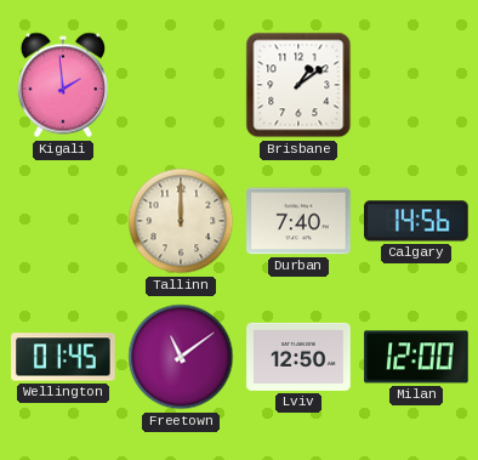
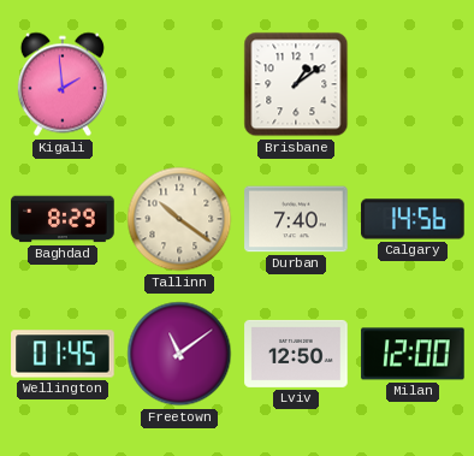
Baghdad: none -> 8:29 (63, 219)
Tallinn: 12:00 -> 10:21 (179, 219)
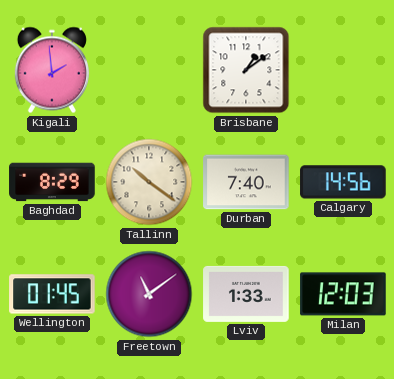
Lviv: 12:50 -> 1:33 (246, 294)
Milan: 12:00 -> 12:03 (343, 294)
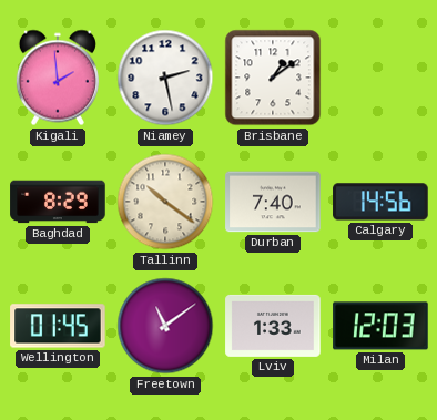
Niamey: none -> 2:28 (165, 78)
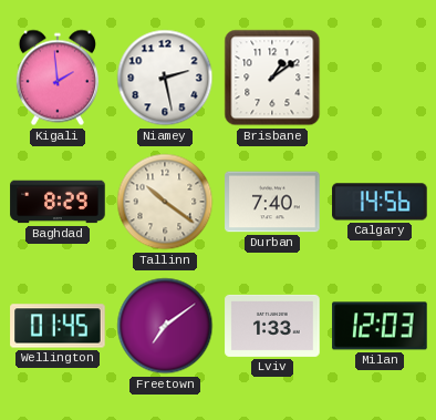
Freetown: 11:09 -> 7:09 (165, 326)
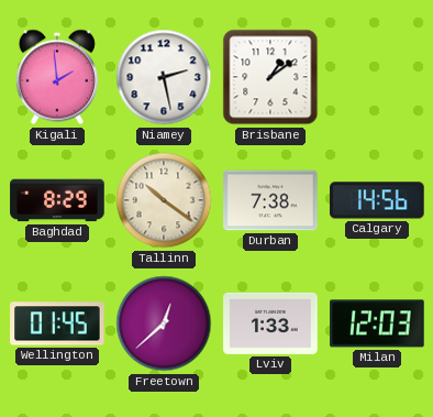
Durban: 7:40 -> 7:38 (270, 200)
Freetown: 7:09 -> 12:38 (164, 323)
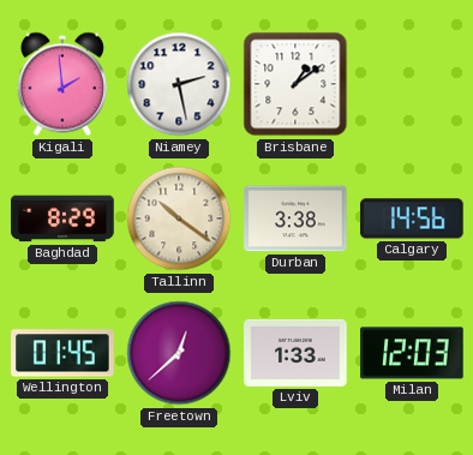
Durban: 7:38 -> 3:38 (295, 218)
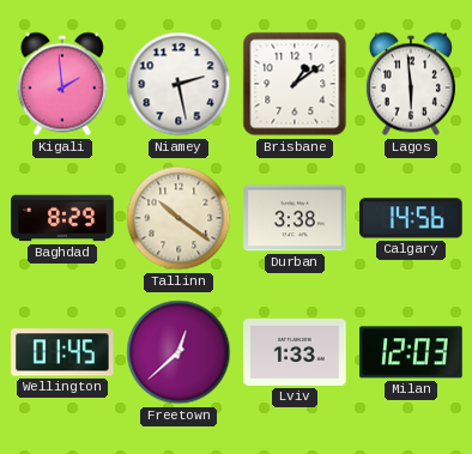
Lagos: none -> 5:59 (411, 84)
